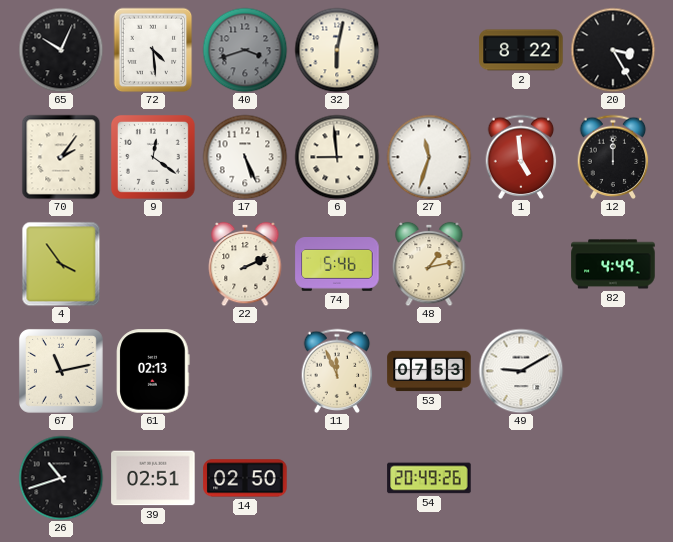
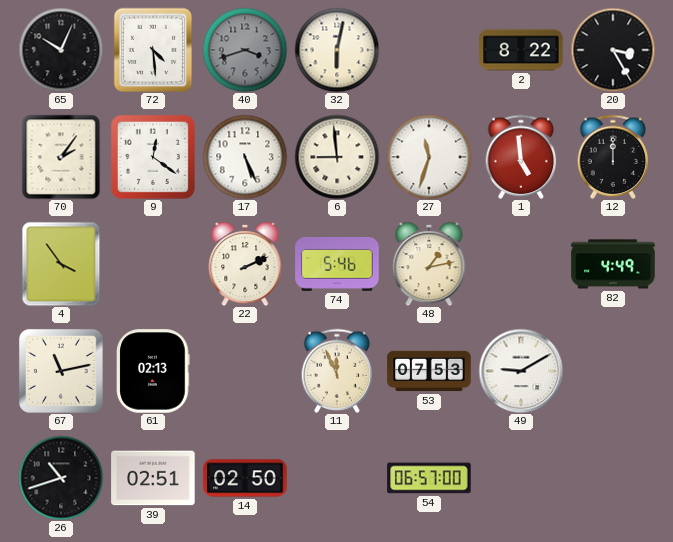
54: 20:49 -> 06:57 (429, 478)
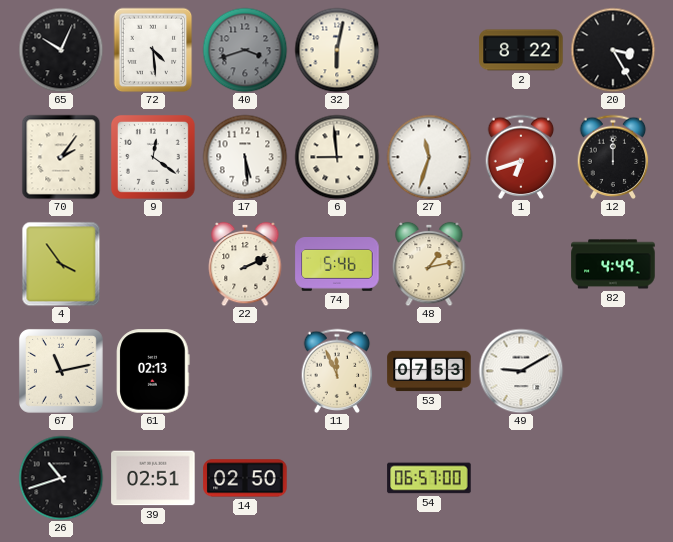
17: 5:26 -> 5:29 (245, 157)
1: 4:59 -> 6:42 (521, 157)
